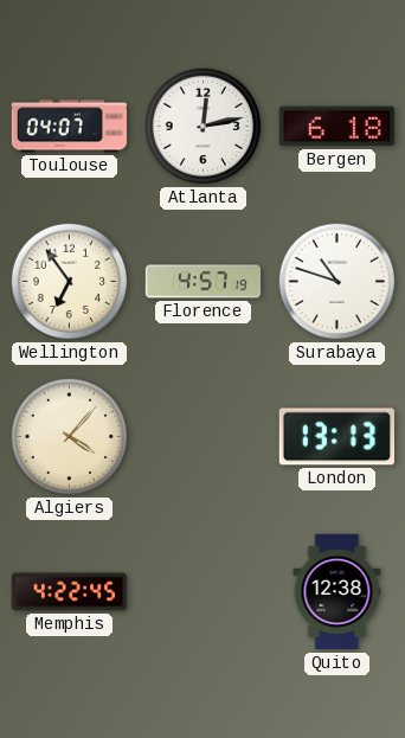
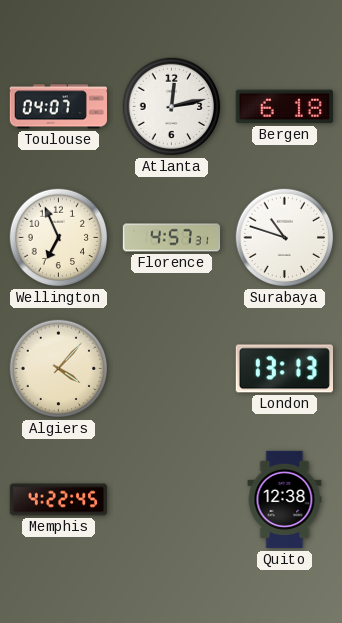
Wellington: 6:54 -> 6:56 (59, 238)
Florence: 4:57:19 -> 4:57:31 (172, 238)
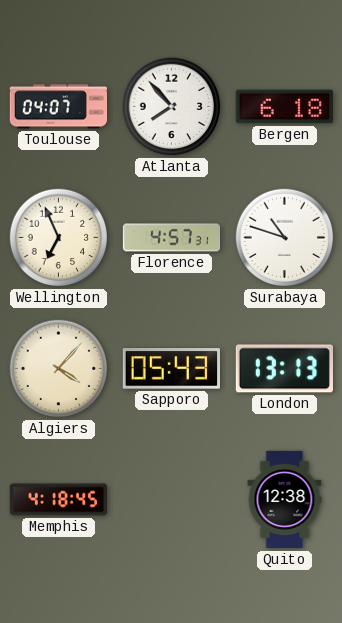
Atlanta: 12:13 -> 7:53 (172, 107)
Sapporo: none -> 05:43 (171, 369)
Memphis: 4:22 -> 4:18 (59, 500)
